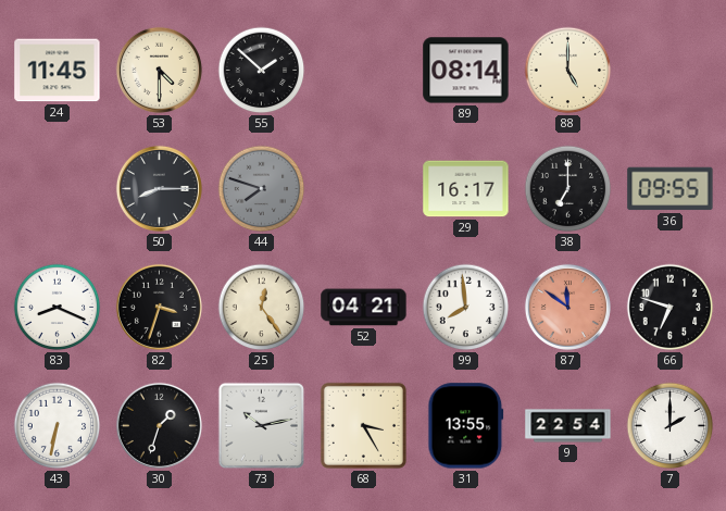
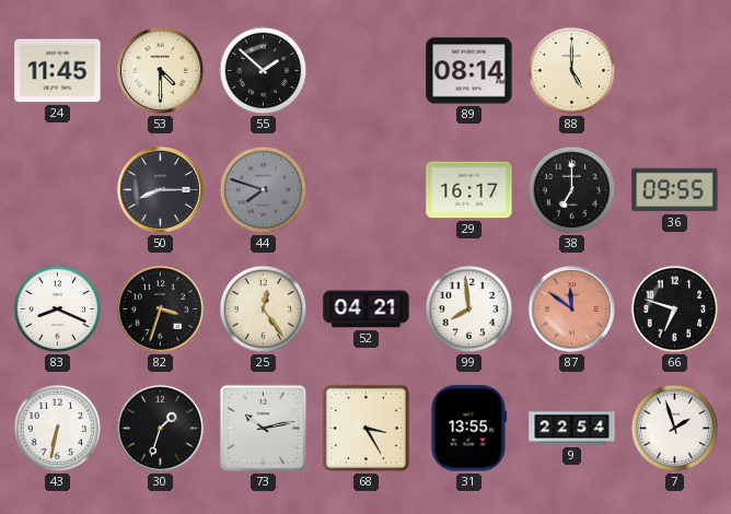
7: 2:00 -> 1:57 (675, 429)
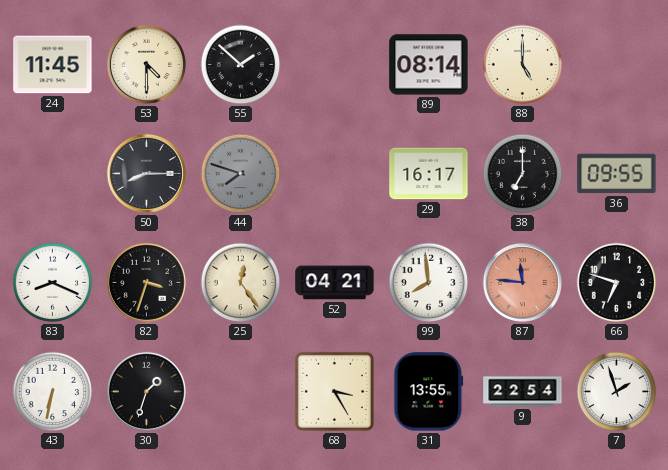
87: 11:51 -> 11:46 (522, 282)
73: 10:13 -> none (264, 429)
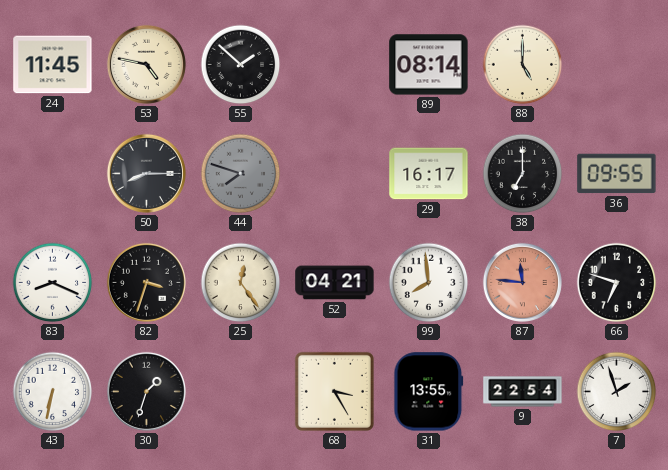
53: 4:30 -> 4:47 (146, 64)
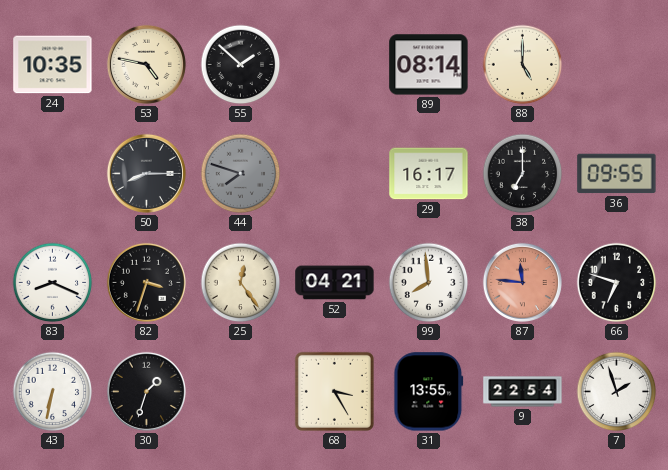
24: 11:45 -> 10:35 (53, 65)
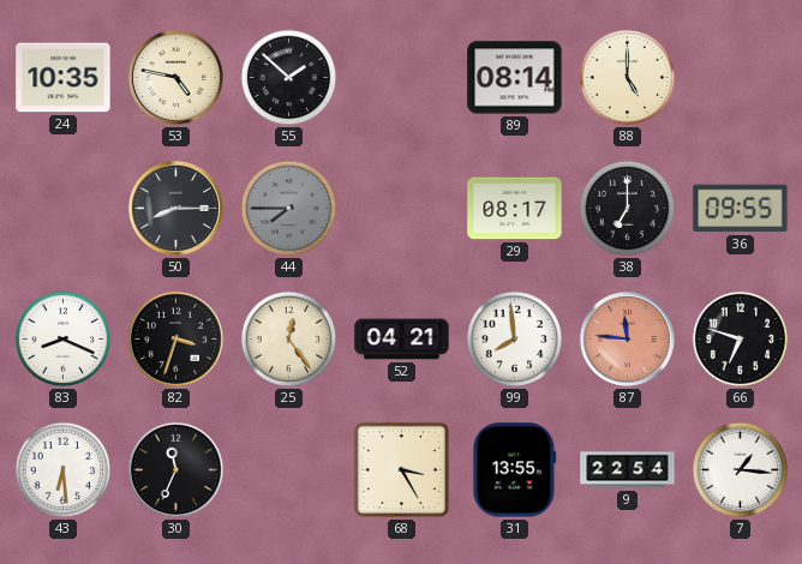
44: 7:48 -> 7:45 (289, 209)
29: 16:17 -> 08:17 (515, 209)
43: 6:32 -> 6:29 (64, 470)
30: 1:33 -> 11:34 (175, 469)
7: 1:57 -> 1:16 (741, 470)
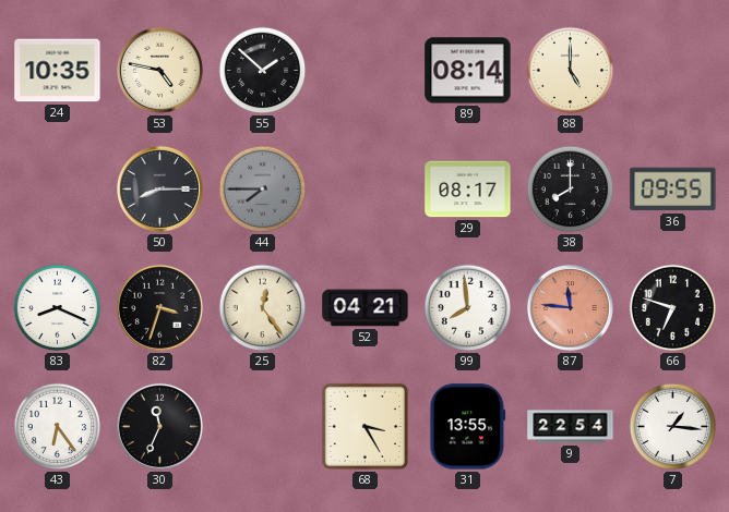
38: 7:00 -> 8:00 (571, 190)
43: 6:29 -> 6:24 (58, 427)
